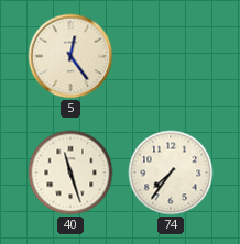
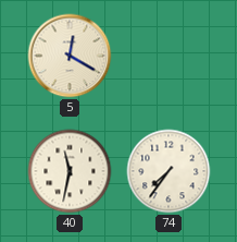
5: 12:24 -> 12:20 (70, 56)
40: 11:27 -> 11:32 (70, 171)
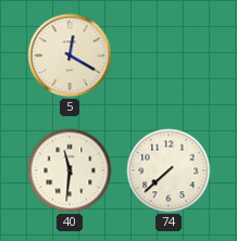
40: 11:32 -> 11:31 (70, 170)
74: 7:36 -> 7:38 (169, 170)
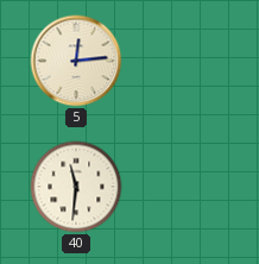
5: 12:20 -> 12:14 (76, 61)
74: 7:38 -> none (169, 170)
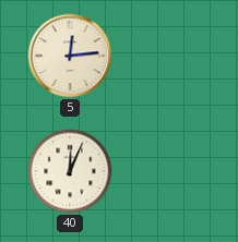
40: 11:31 -> 12:04 (70, 171)
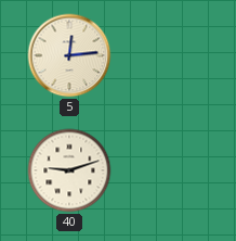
40: 12:04 -> 9:12 (69, 170)
